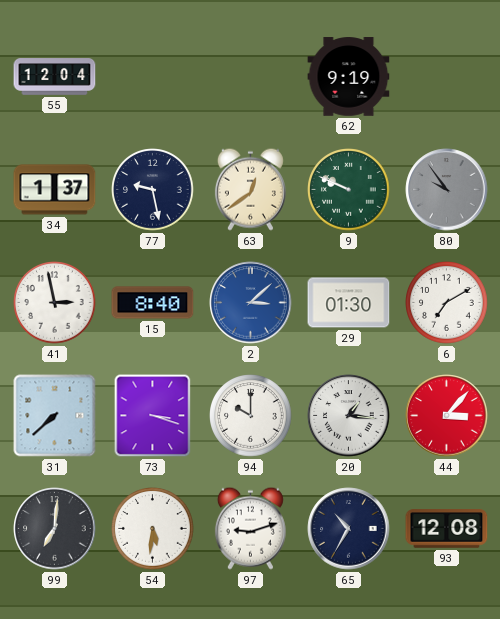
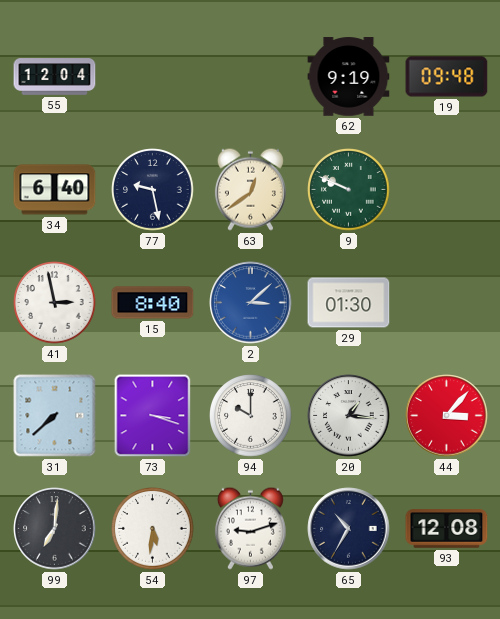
19: none -> 09:48 (447, 77)
34: 1:37 -> 6:40 (55, 190)
80: 9:54 -> none (447, 190)
6: 7:10 -> none (447, 303)
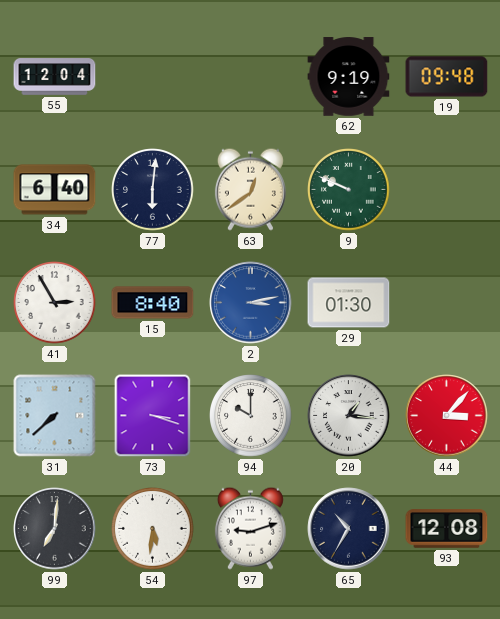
77: 9:28 -> 6:01 (153, 190)
41: 2:58 -> 2:55 (55, 303)
2: 3:08 -> 3:13 (251, 303)
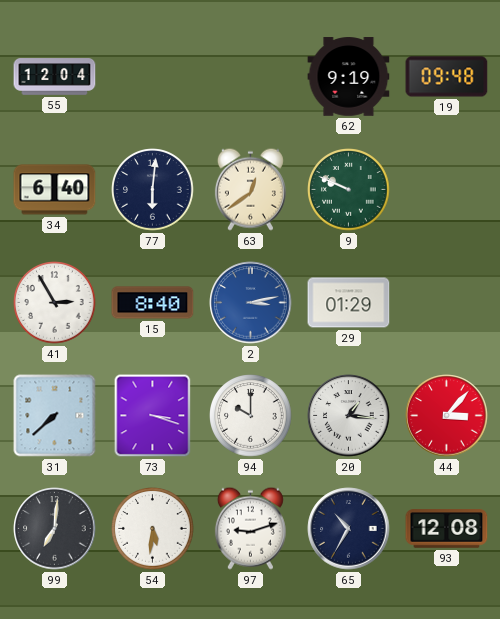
29: 01:30 -> 01:29 (349, 303)
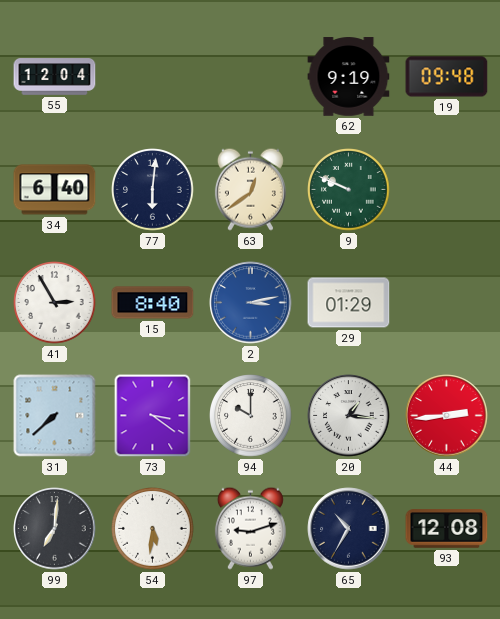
73: 3:18 -> 3:21 (153, 416)
44: 3:07 -> 2:44 (447, 416)
